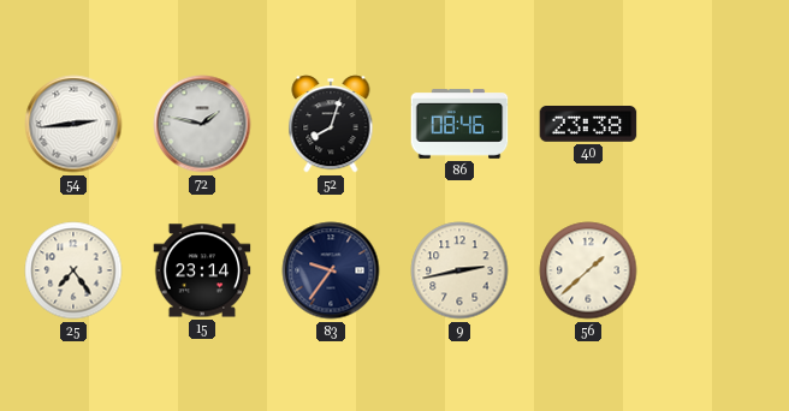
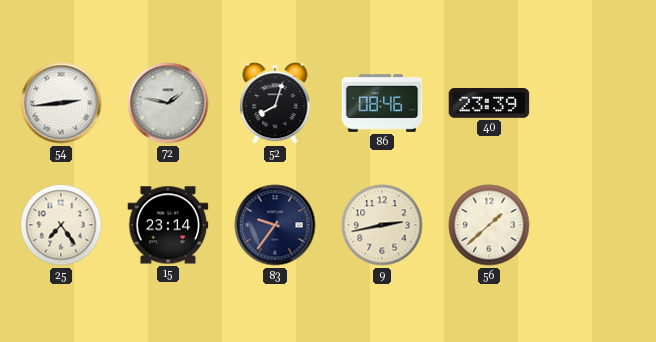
40: 23:38 -> 23:39 (489, 103)
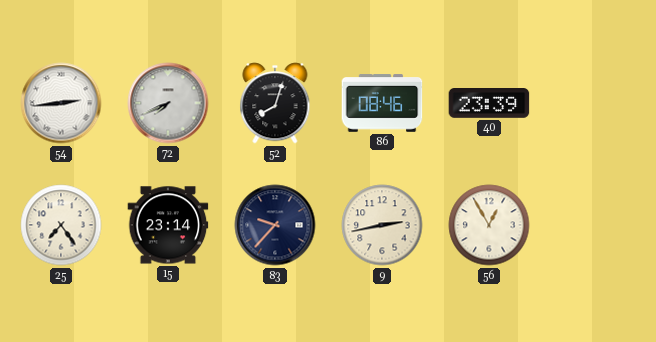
72: 1:47 -> 7:41 (168, 103)
83: 9:36 -> 9:37 (275, 225)
56: 1:38 -> 12:55 (489, 225)
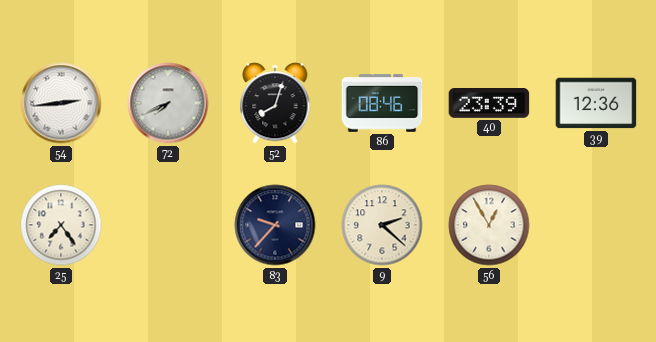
39: none -> 12:36 (596, 103)
15: 23:14 -> none (168, 225)
9: 2:43 -> 2:22 (382, 225)
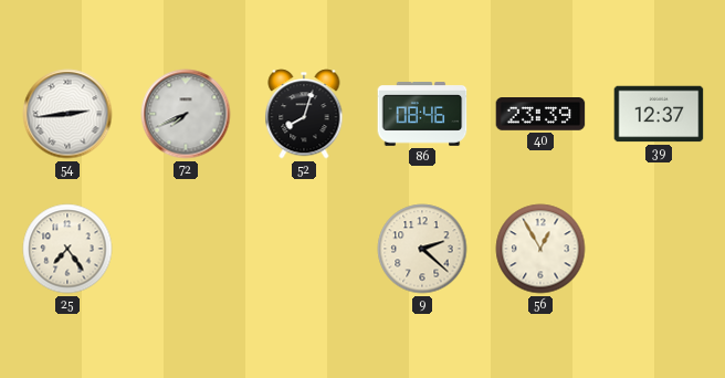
39: 12:36 -> 12:37 (659, 114)
83: 9:37 -> none (275, 225)
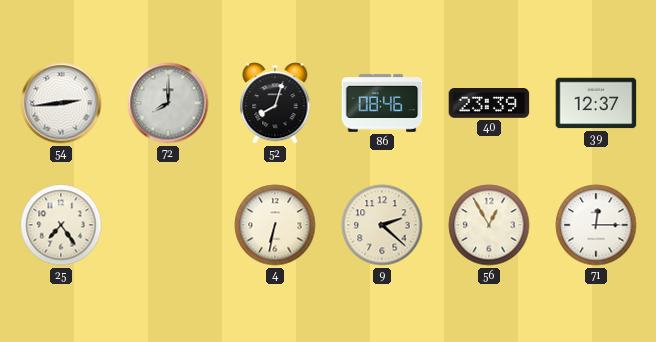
72: 7:41 -> 8:00 (168, 103)
4: none -> 6:32 (275, 225)
71: none -> 12:15 (596, 225)
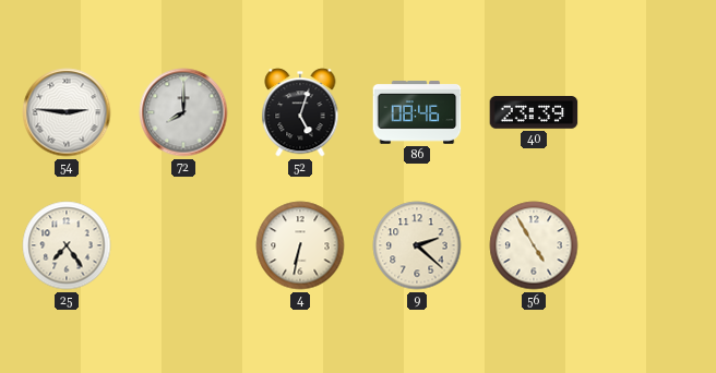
54: 2:44 -> 2:46 (67, 112)
52: 8:03 -> 5:03 (300, 112)
39: 12:37 -> none (596, 103)
56: 12:55 -> 4:55 (534, 245)
71: 12:15 -> none (596, 225)
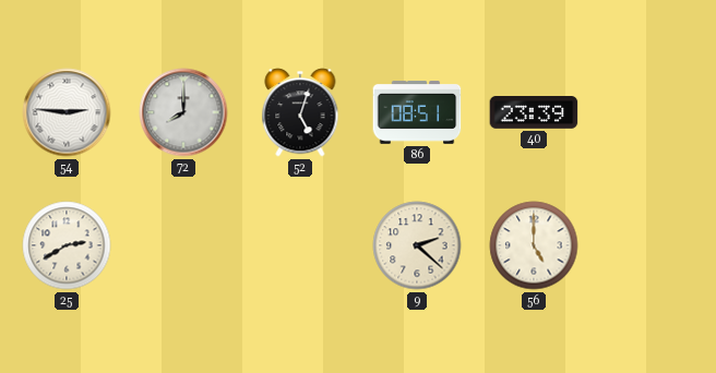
86: 08:46 -> 08:51 (417, 112)
25: 7:24 -> 2:40 (67, 245)
4: 6:32 -> none (300, 245)
56: 4:55 -> 5:00 (534, 245)
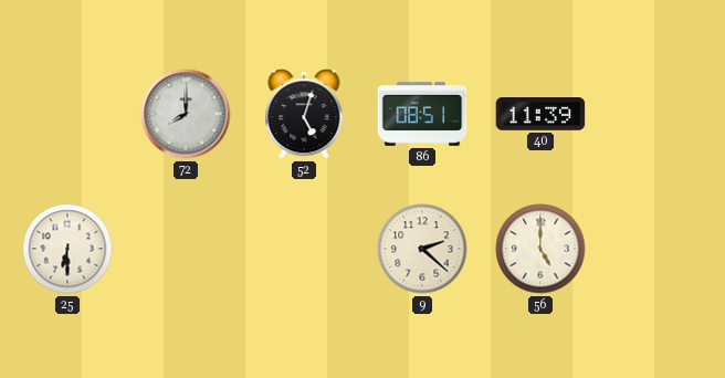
54: 2:46 -> none (67, 112)
40: 23:39 -> 11:39 (540, 114)
25: 2:40 -> 6:30 (67, 249)
